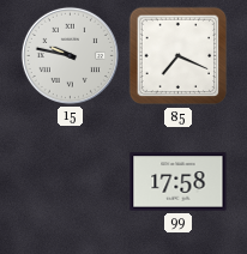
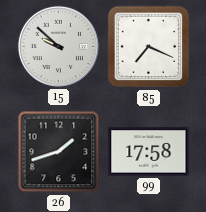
15: 9:47 -> 9:52 (58, 46)
26: none -> 1:42 (59, 152)
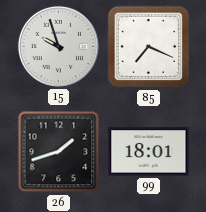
15: 9:52 -> 9:57 (58, 46)
99: 17:58 -> 18:01 (149, 152)
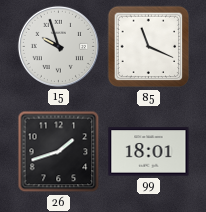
85: 7:19 -> 11:19 (149, 47)
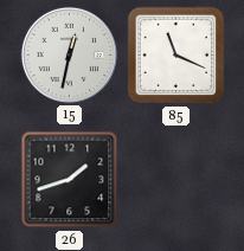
15: 9:57 -> 12:32 (69, 54)
99: 18:01 -> none (149, 152)
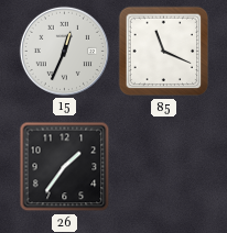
15: 12:32 -> 12:34 (64, 51)
26: 1:42 -> 1:36 (65, 167)
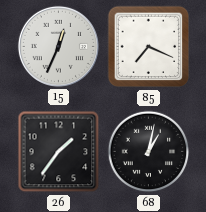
85: 11:19 -> 7:19 (149, 47)
68: none -> 1:02 (149, 152)
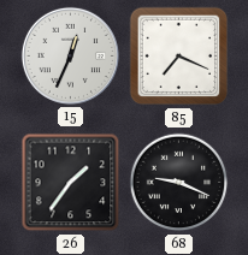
68: 1:02 -> 9:19 (179, 183)
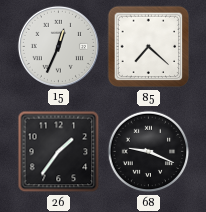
85: 7:19 -> 7:22 (149, 47)
